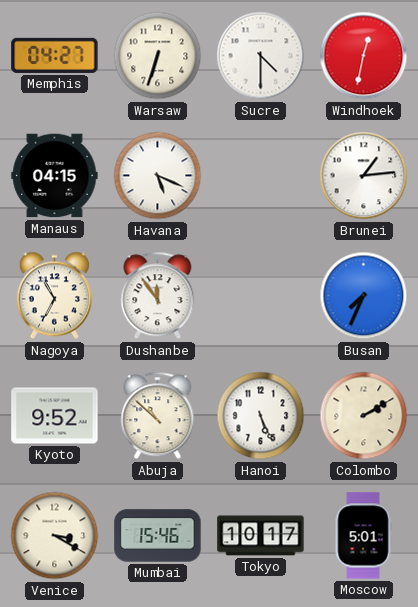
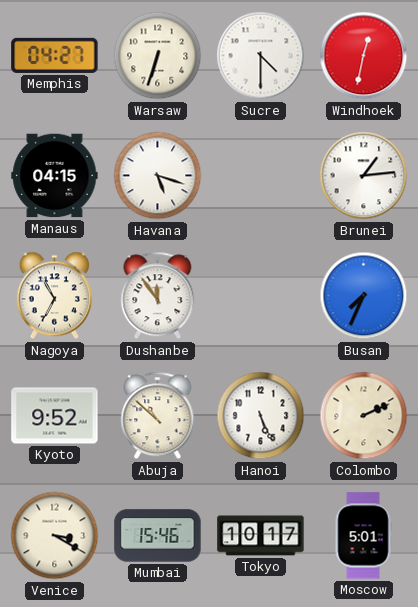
Havana: 5:19 -> 5:18 (158, 176)
Colombo: 2:10 -> 2:11 (364, 416)
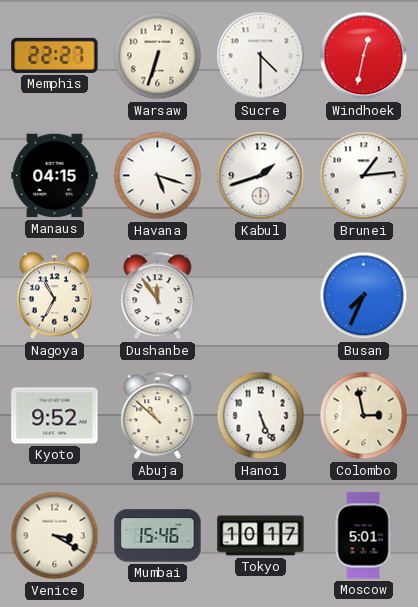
Memphis: 04:27 -> 22:27 (55, 55)
Kabul: none -> 1:42 (261, 176)
Colombo: 2:11 -> 2:58 (364, 416)
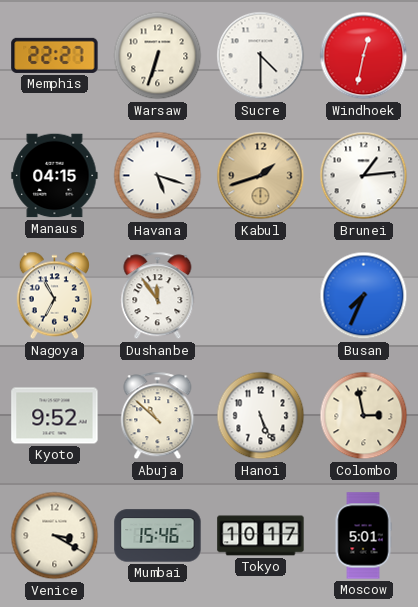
Kabul dial: white -> champagne (261, 176)
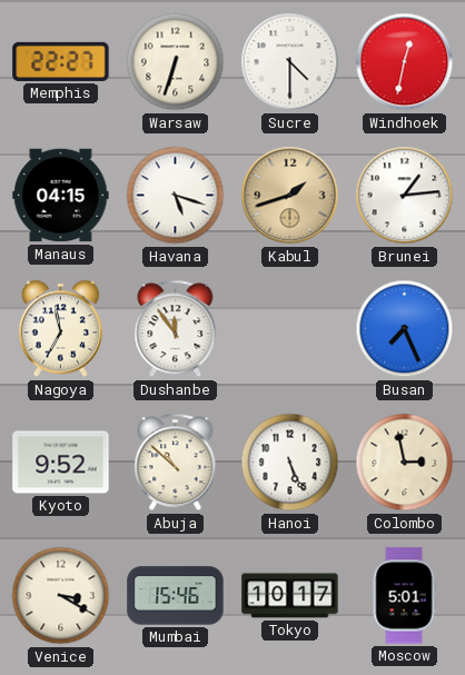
Nagoya: 6:55 -> 6:58 (60, 329)
Busan: 7:34 -> 7:26 (405, 329)
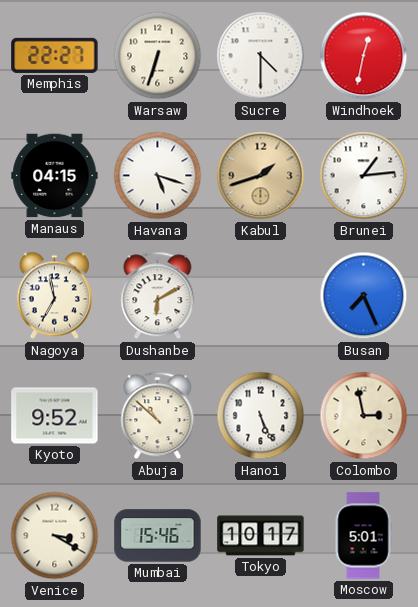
Dushanbe: 11:54 -> 6:10 (158, 296)
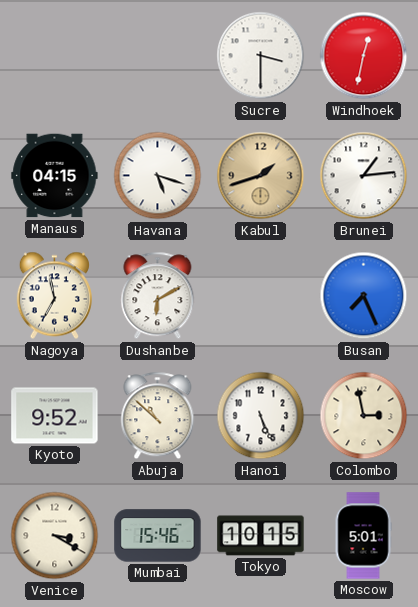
Memphis: 22:27 -> none (55, 55)
Warsaw: 6:33 -> none (158, 56)
Sucre: 4:30 -> 3:30 (261, 56)
Tokyo: 10:17 -> 10:15 (261, 536)
